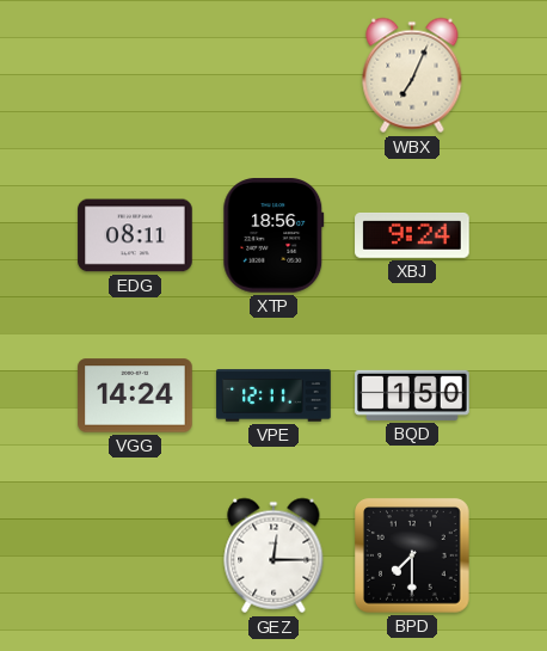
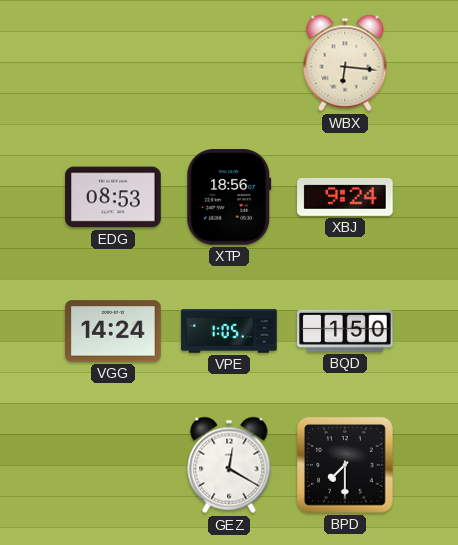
WBX: 7:04 -> 6:16 (345, 63)
EDG: 08:11 -> 08:53 (113, 197)
VPE: 12:11 -> 1:05 (229, 331)
GEZ: 12:15 -> 12:20 (229, 465)
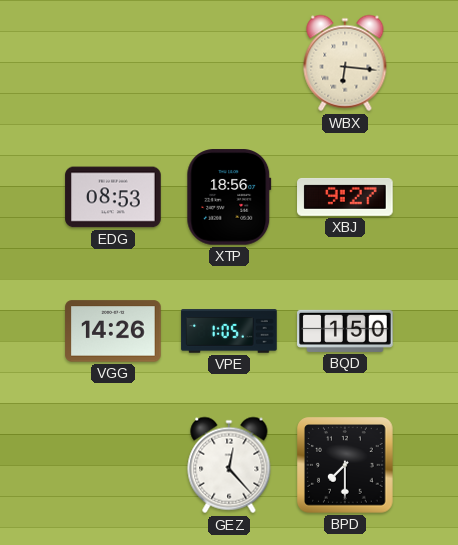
XBJ: 9:24 -> 9:27 (345, 197)
VGG: 14:24 -> 14:26 (113, 331)
GEZ: 12:20 -> 12:23 (229, 465)
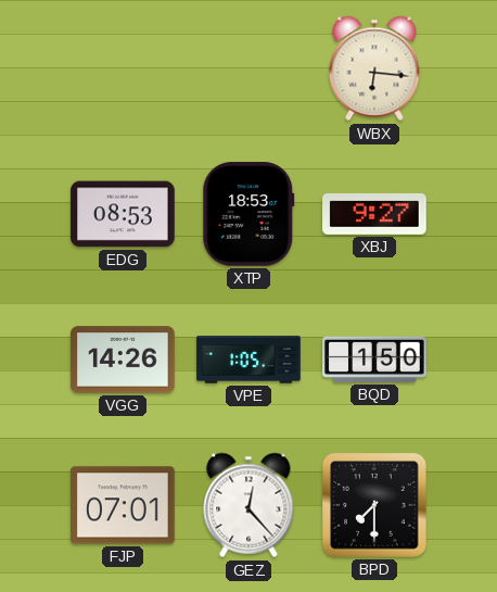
XTP: 18:56 -> 18:53 (248, 214)
FJP: none -> 07:01 (123, 505)
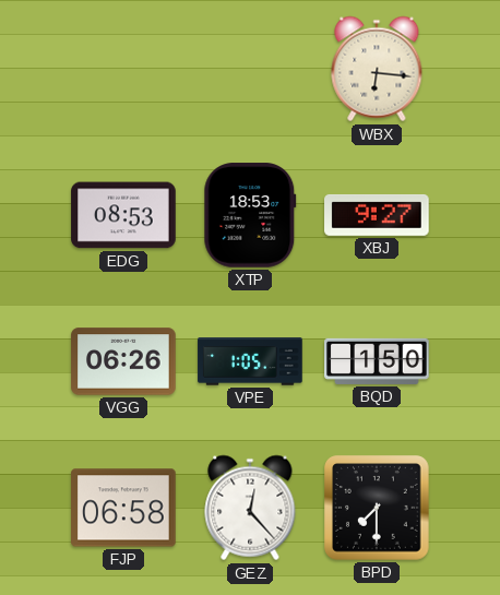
VGG: 14:26 -> 06:26 (123, 361)
FJP: 07:01 -> 06:58 (123, 508)
